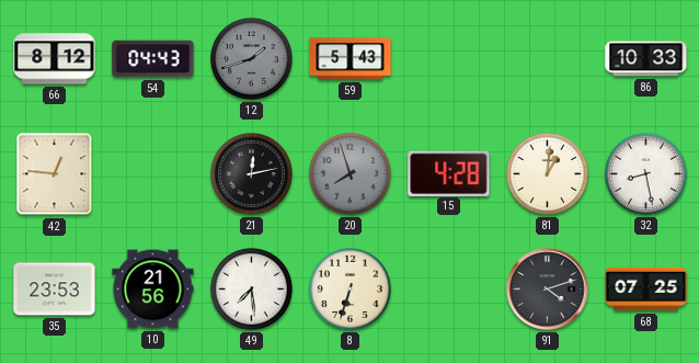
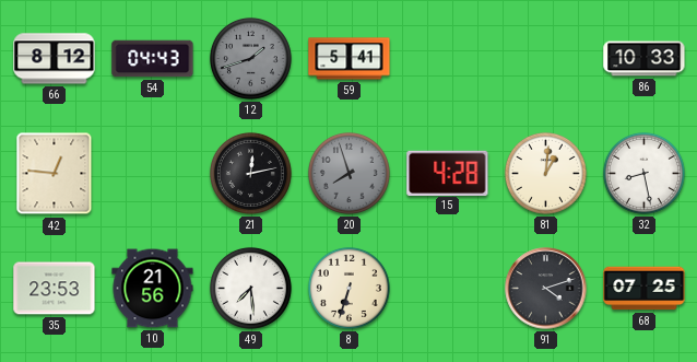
59: 5:43 -> 5:41 (350, 59)
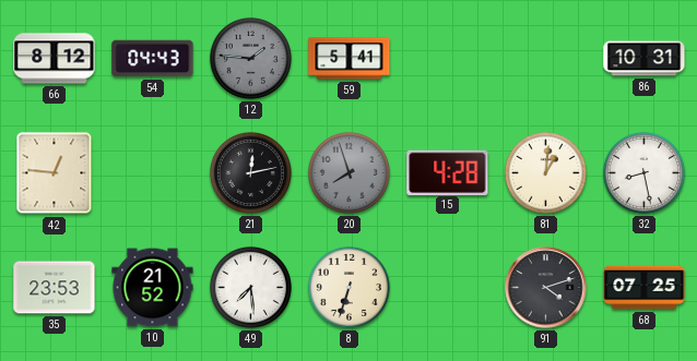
12: 1:42 -> 1:46 (250, 58)
86: 10:33 -> 10:31 (645, 59)
10: 21:56 -> 21:52 (153, 288)
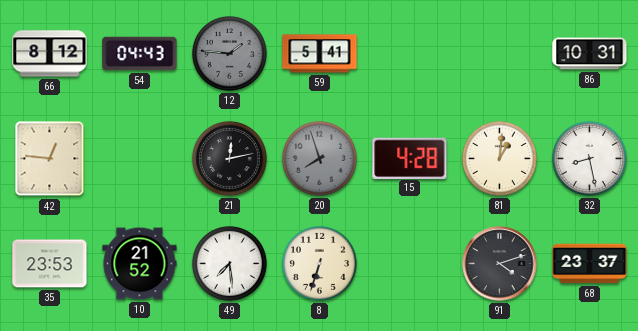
68: 07:25 -> 23:37 (590, 264)
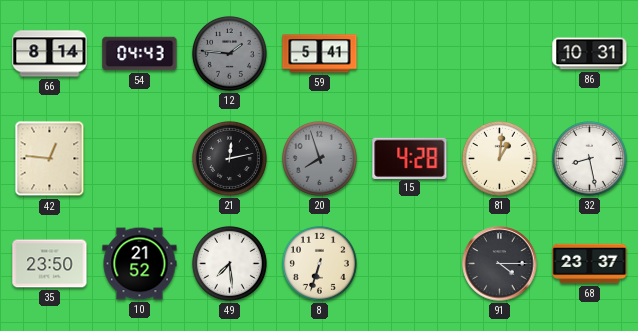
66: 8:12 -> 8:14 (50, 54)
35: 23:53 -> 23:50 (50, 264)
91: 4:12 -> 4:15 (500, 264)
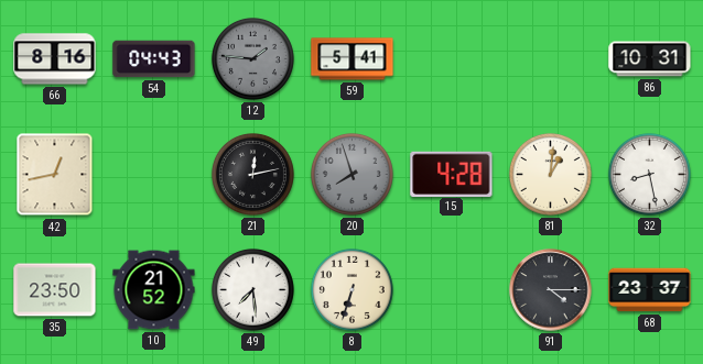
66: 8:14 -> 8:16 (55, 59)
42: 12:46 -> 12:43 (55, 175)
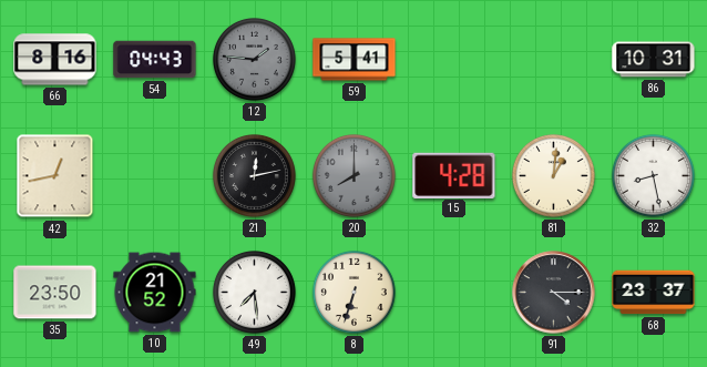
20: 7:57 -> 8:00 (353, 175)
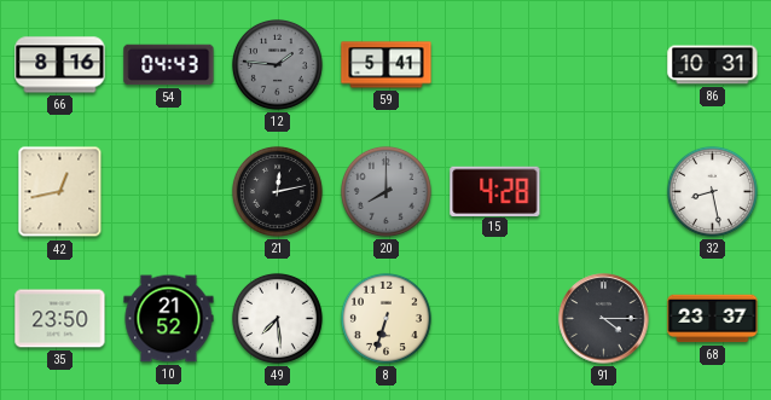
81: 1:01 -> none (553, 175)
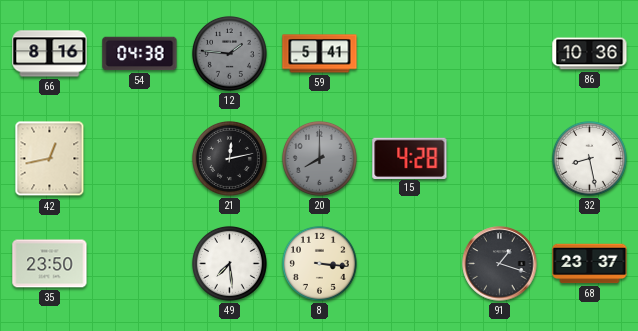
54: 04:43 -> 04:38 (140, 54)
86: 10:31 -> 10:36 (590, 54)
10: 21:52 -> none (169, 319)
8: 6:33 -> 3:16 (319, 263)
91: 4:15 -> 1:18 (500, 264)
